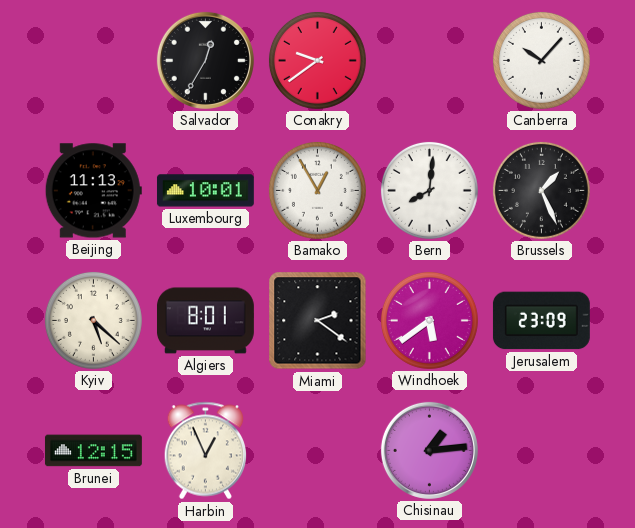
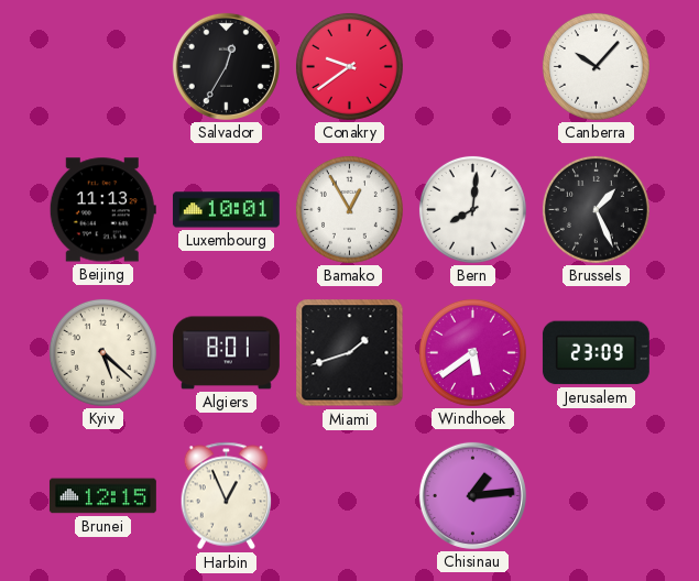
Miami: 2:21 -> 1:42 (350, 353)
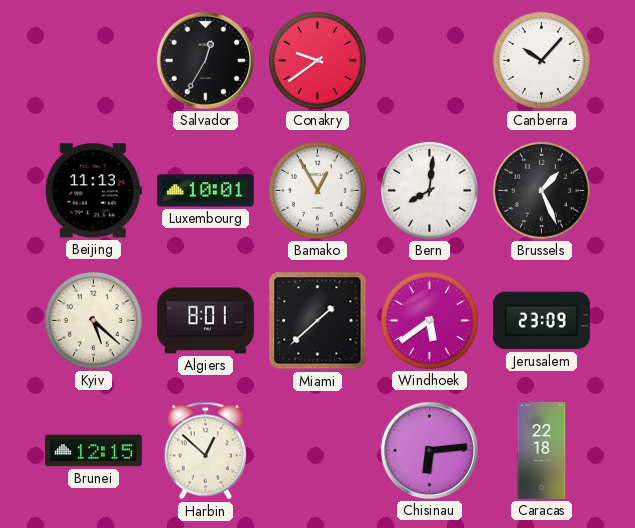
Miami: 1:42 -> 1:38 (318, 321)
Harbin: 12:56 -> 12:52 (205, 451)
Chisinau: 1:14 -> 6:14 (429, 450)
Caracas: none -> 22:18 (542, 451)
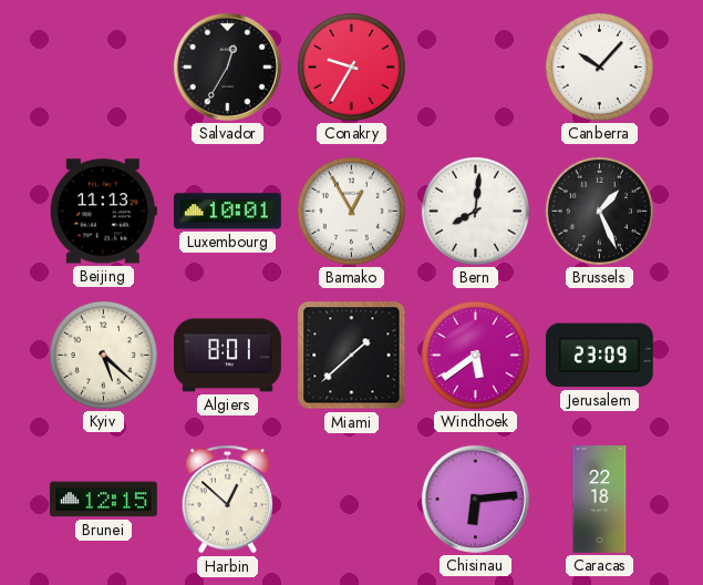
Conakry: 9:39 -> 9:35 (351, 66)
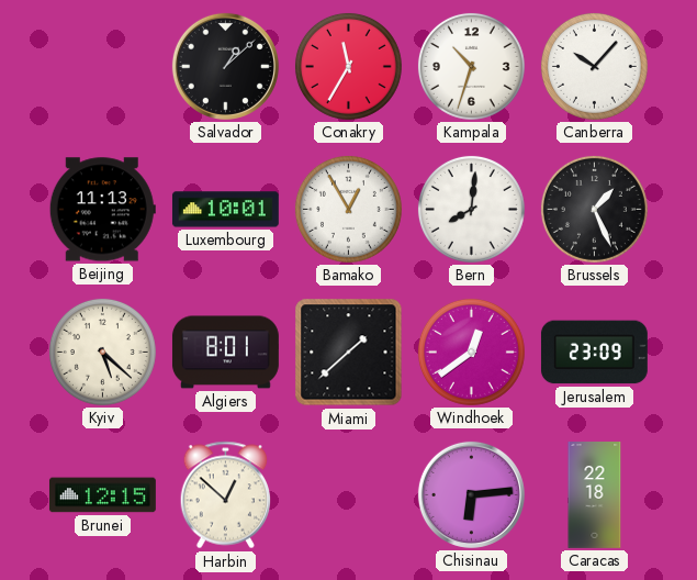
Salvador: 12:35 -> 1:08 (225, 66)
Conakry: 9:35 -> 11:35 (348, 66)
Kampala: none -> 10:33 (471, 66)
Windhoek: 5:39 -> 12:39 (471, 352)
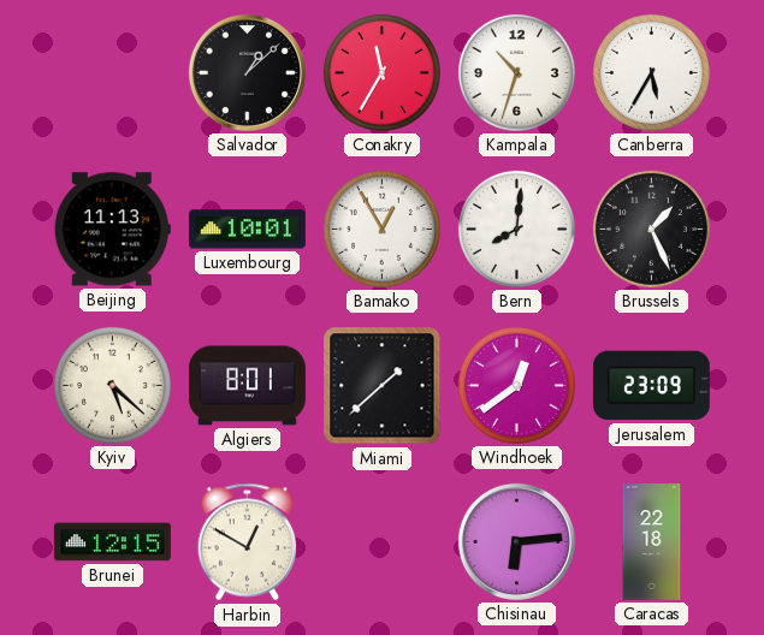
Canberra: 10:07 -> 5:35 (651, 72)
Harbin: 12:52 -> 12:50 (247, 542)
